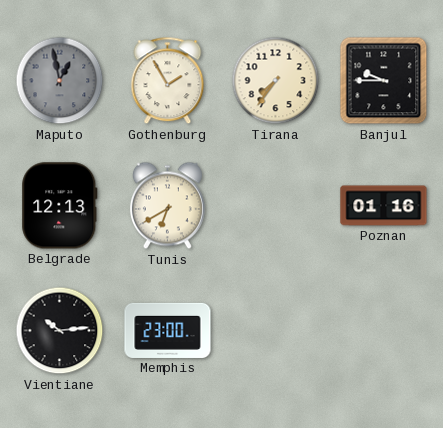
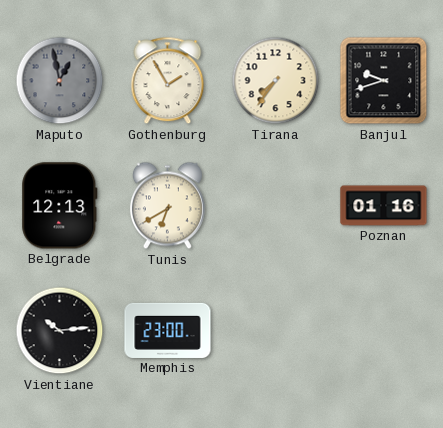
Banjul: 9:45 -> 9:42 (384, 81)
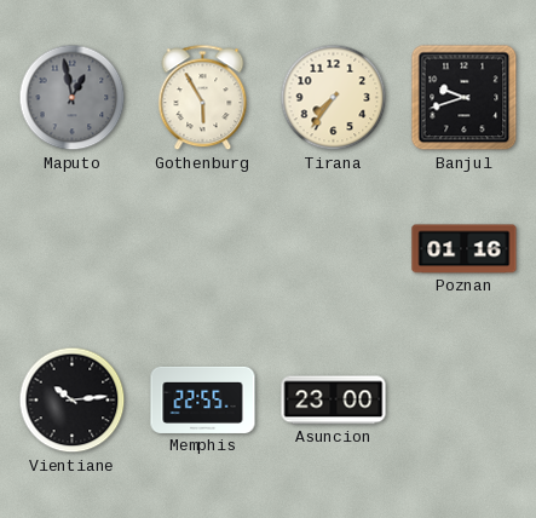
Gothenburg: 1:55 -> 5:55 (203, 98)
Belgrade: 12:13 -> none (60, 206)
Tunis: 6:40 -> none (167, 206)
Memphis: 23:00 -> 22:55 (203, 399)
Asuncion: none -> 23:00 (334, 401)
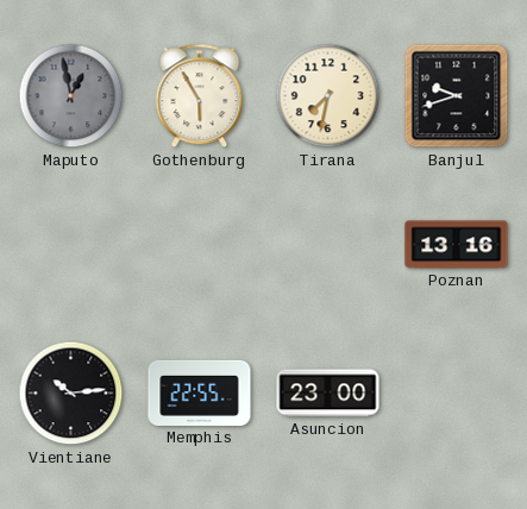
Tirana: 7:36 -> 7:32 (328, 96)
Poznan: 01:16 -> 13:16 (457, 245)
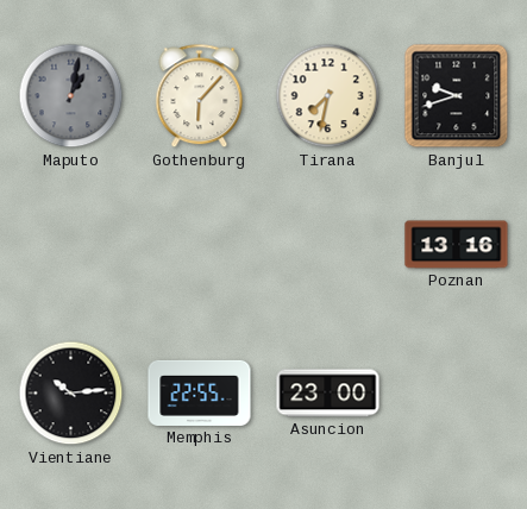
Maputo: 12:58 -> 1:02 (71, 96)
Gothenburg: 5:55 -> 6:07 (200, 96)
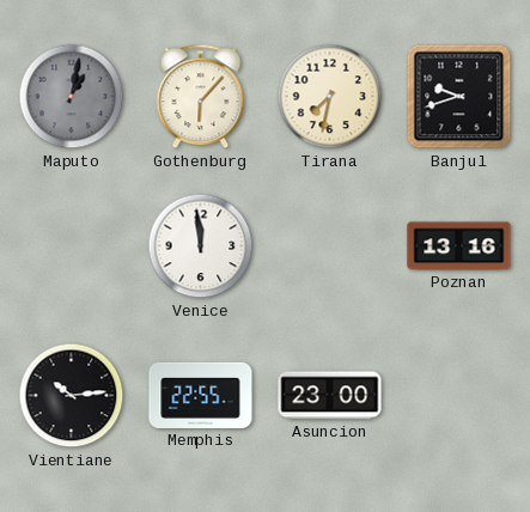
Venice: none -> 11:59 (201, 246)
